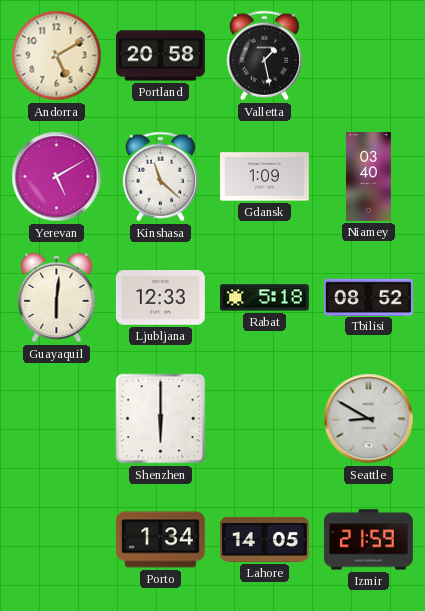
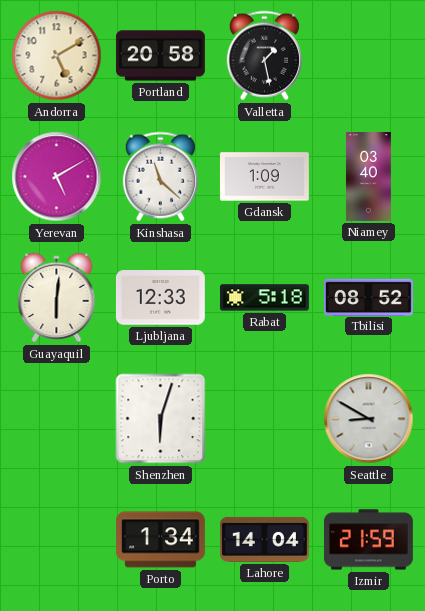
Shenzhen: 6:00 -> 6:03 (161, 419)
Lahore: 14:05 -> 14:04 (264, 539)
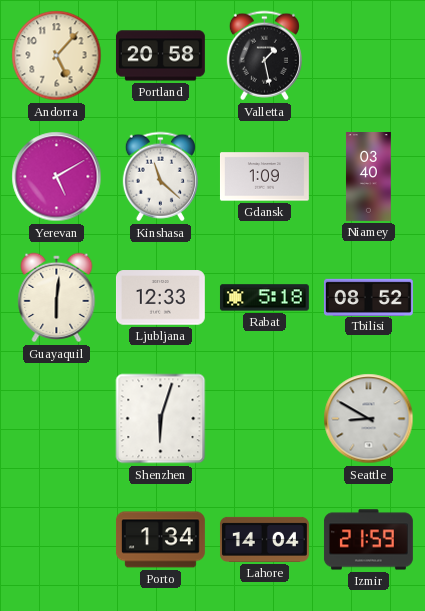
Andorra: 5:10 -> 5:07 (57, 56)
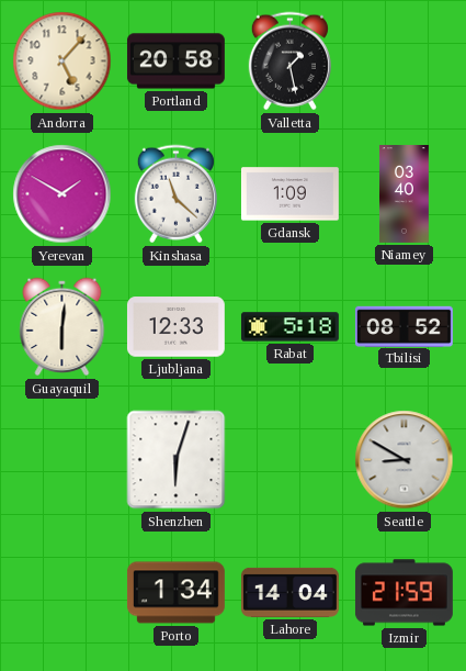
Yerevan: 5:10 -> 1:50 (62, 194)
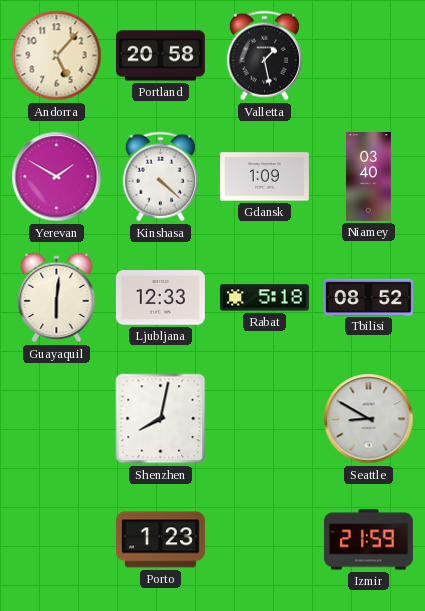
Kinshasa: 11:22 -> 4:22 (160, 177)
Shenzhen: 6:03 -> 8:02 (161, 419)
Porto: 1:34 -> 1:23 (160, 540)
Lahore: 14:04 -> none (289, 592)
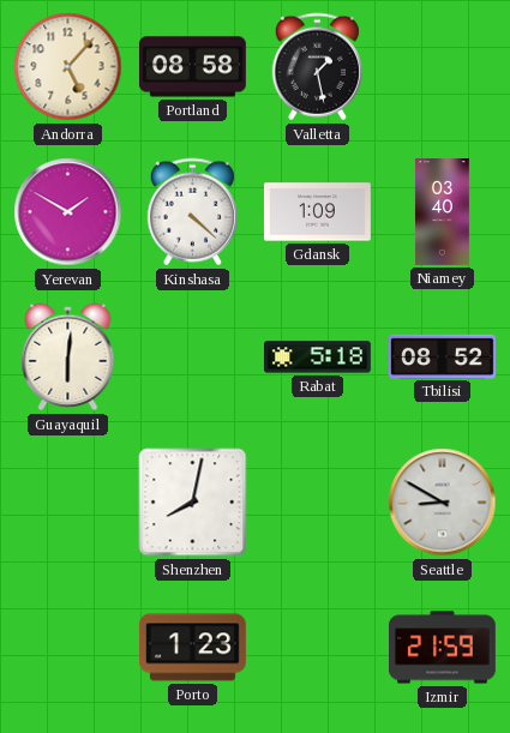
Portland: 20:58 -> 08:58 (192, 67)
Ljubljana: 12:33 -> none (160, 298)
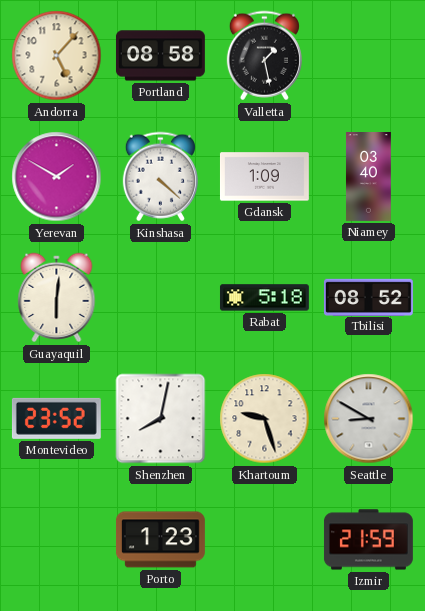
Montevideo: none -> 23:52 (56, 418)
Khartoum: none -> 9:27 (265, 419)
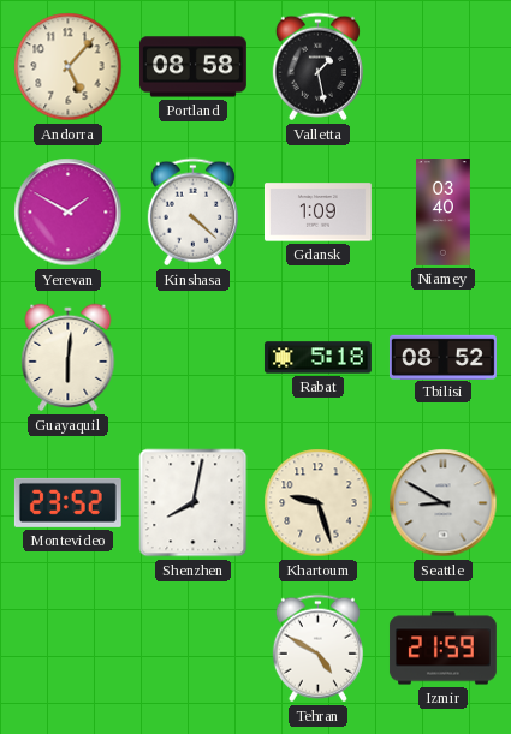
Porto: 1:23 -> none (160, 540)
Tehran: none -> 4:50 (317, 649)
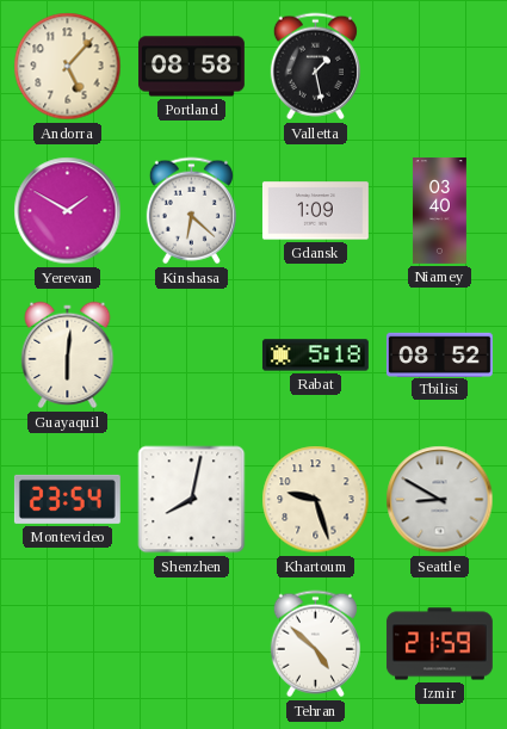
Kinshasa: 4:22 -> 6:22 (191, 211)
Montevideo: 23:52 -> 23:54 (67, 499)
Tehran: 4:50 -> 4:52 (315, 644)
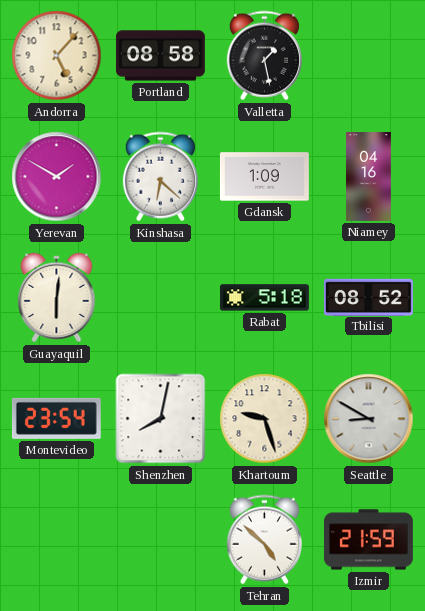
Niamey: 03:40 -> 04:16 (369, 177)
